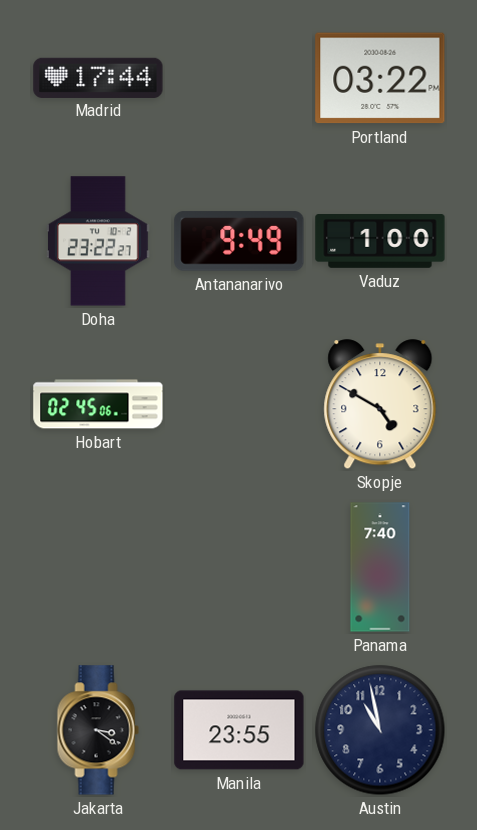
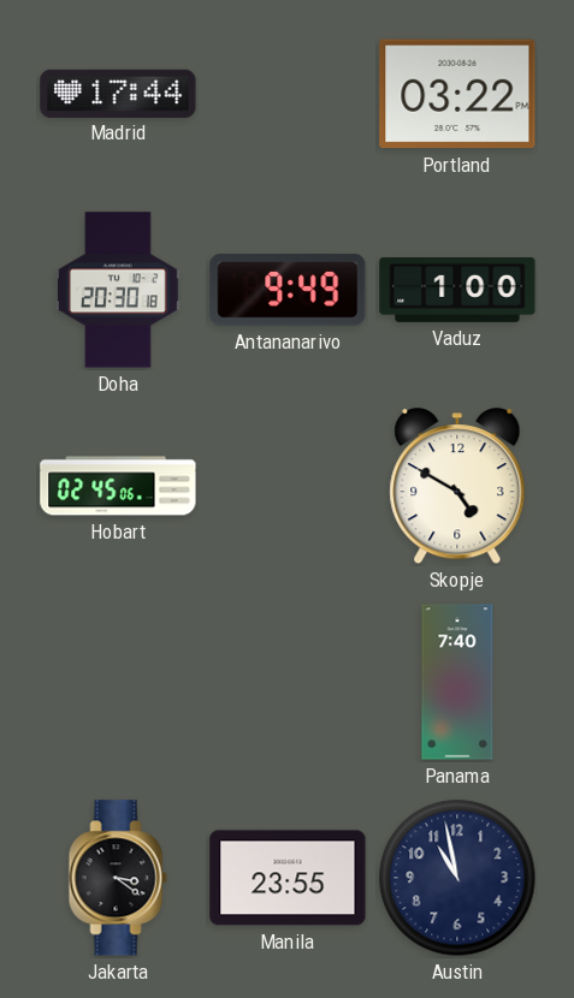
Doha: 23:22 -> 20:30 (119, 290)
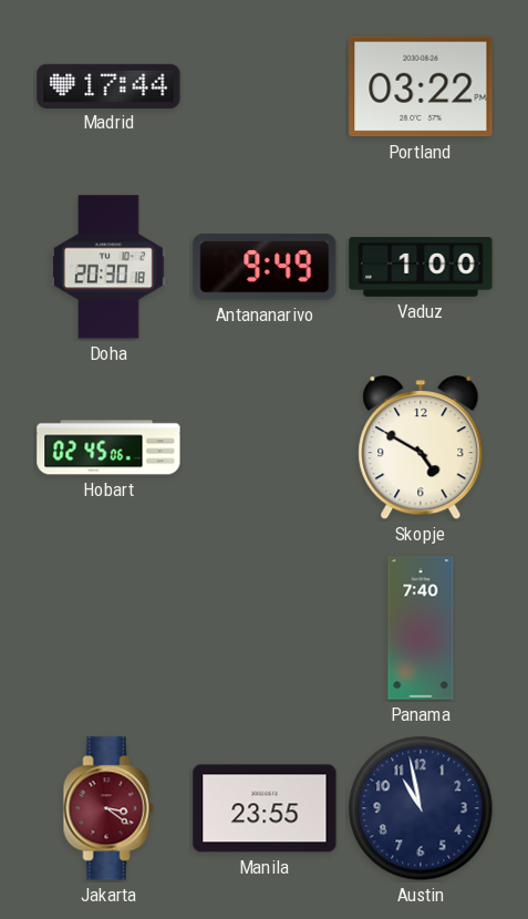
Jakarta dial: black -> burgundy (108, 808)
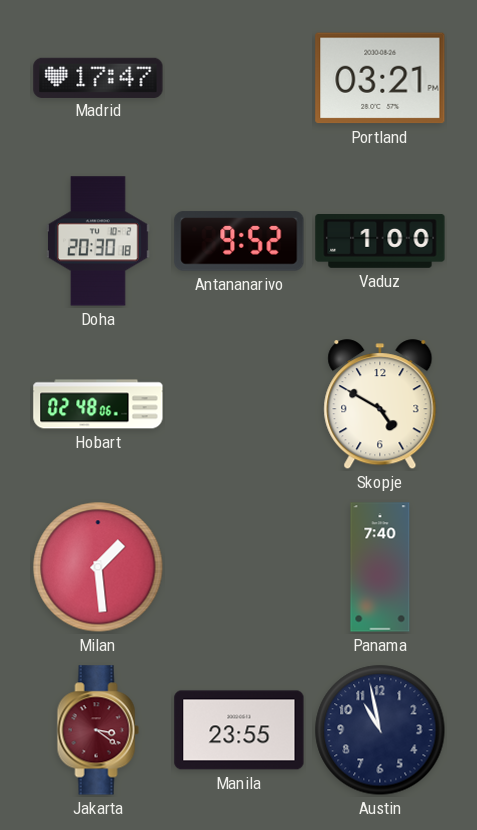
Madrid: 17:44 -> 17:47 (98, 77)
Portland: 03:22 -> 03:21 (380, 78)
Antananarivo: 9:49 -> 9:52 (239, 241)
Hobart: 02:45 -> 02:48 (98, 404)
Milan: none -> 1:29 (98, 567)
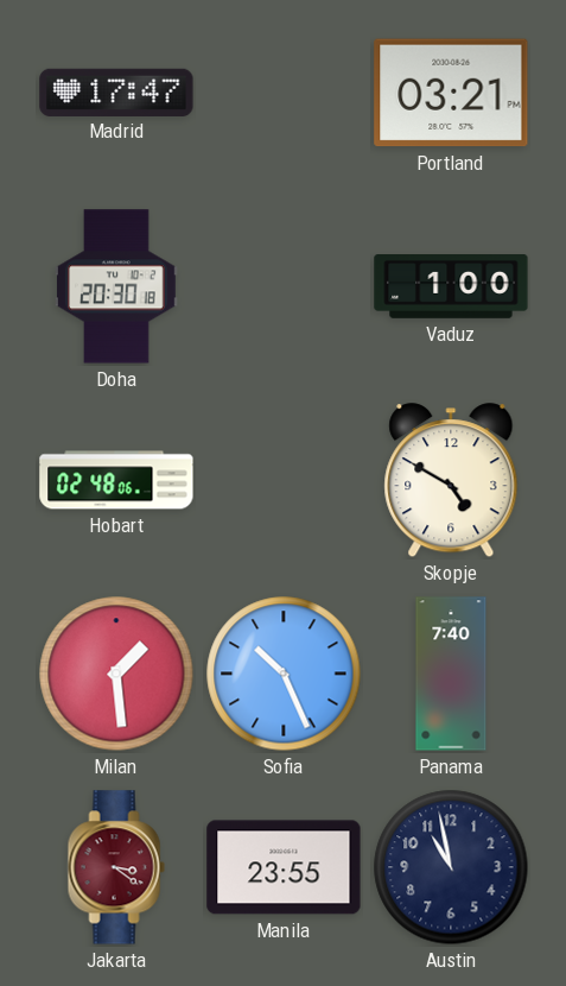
Antananarivo: 9:52 -> none (239, 241)
Sofia: none -> 10:26 (284, 674)
